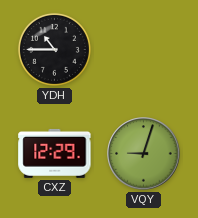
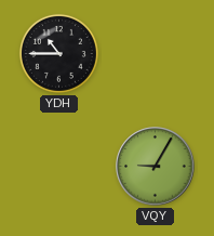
CXZ: 12:29 -> none (55, 153)
VQY: 9:03 -> 9:05 (156, 167)
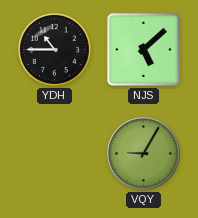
NJS: none -> 5:08 (143, 49)
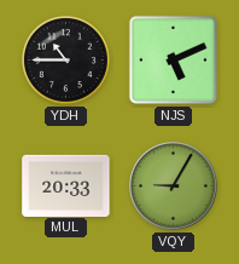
NJS: 5:08 -> 5:11 (173, 59)
MUL: none -> 20:33 (66, 185)
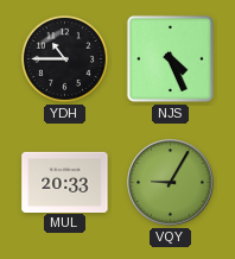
NJS: 5:11 -> 4:26 (170, 58)
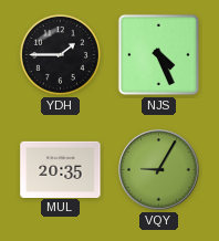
YDH: 10:45 -> 1:45 (60, 54)
MUL: 20:33 -> 20:35 (61, 169)
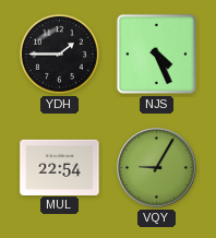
MUL: 20:35 -> 22:54 (60, 167)
